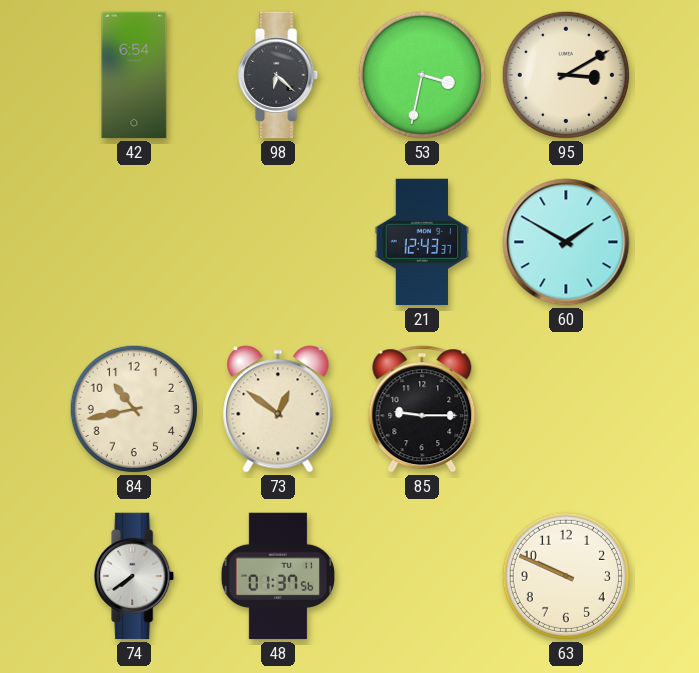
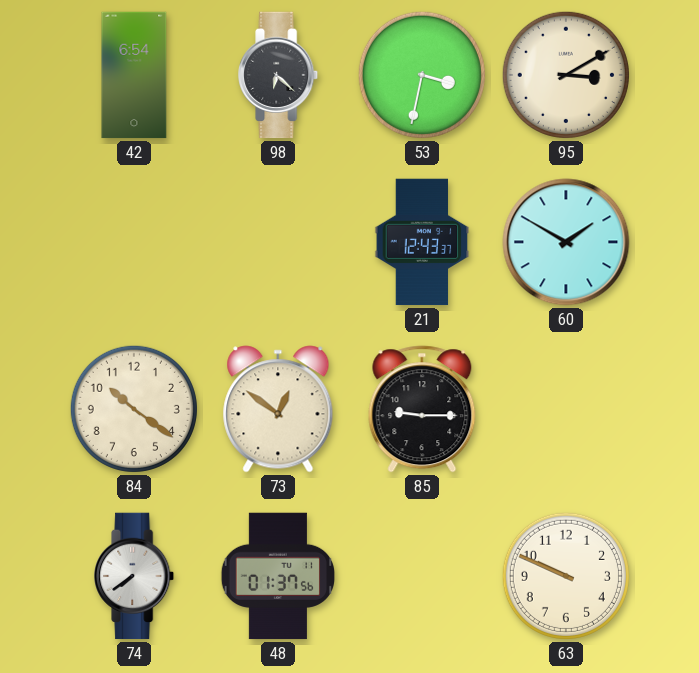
84: 10:43 -> 10:21 (134, 409)
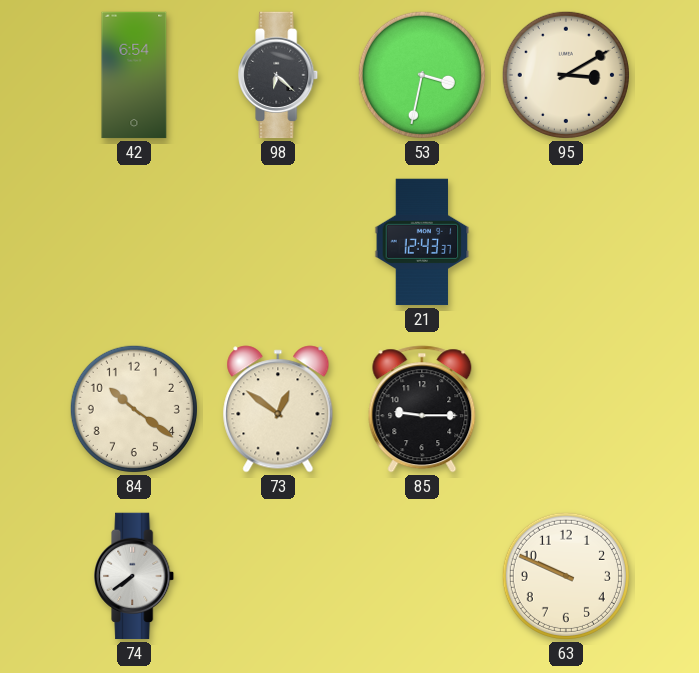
60: 1:50 -> none (566, 242)
48: 01:37 -> none (277, 576)
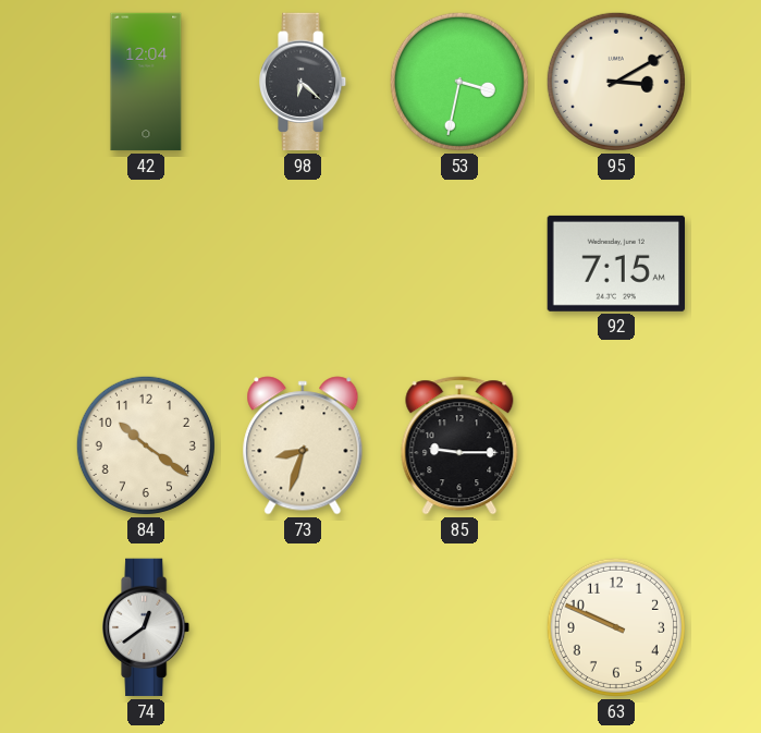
42: 6:54 -> 12:04 (146, 82)
21: 12:43 -> none (422, 242)
92: none -> 7:15 (615, 264)
73: 12:51 -> 8:33 (303, 445)
74: 7:39 -> 12:39 (147, 627)
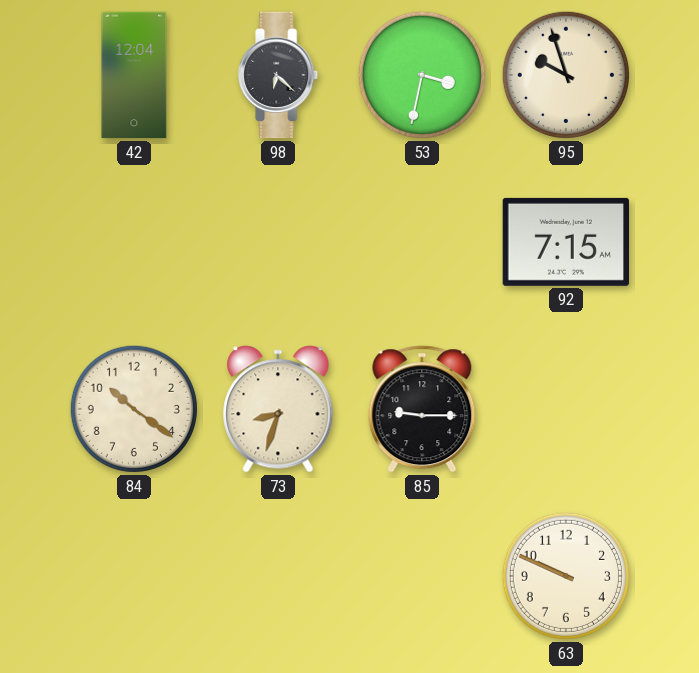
95: 3:10 -> 9:57 (566, 75)
74: 12:39 -> none (147, 627)
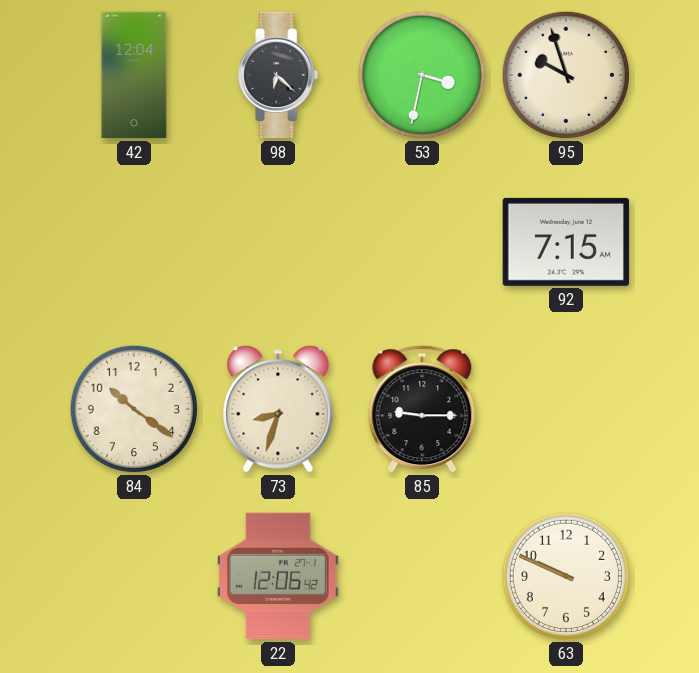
22: none -> 12:06 (278, 576)
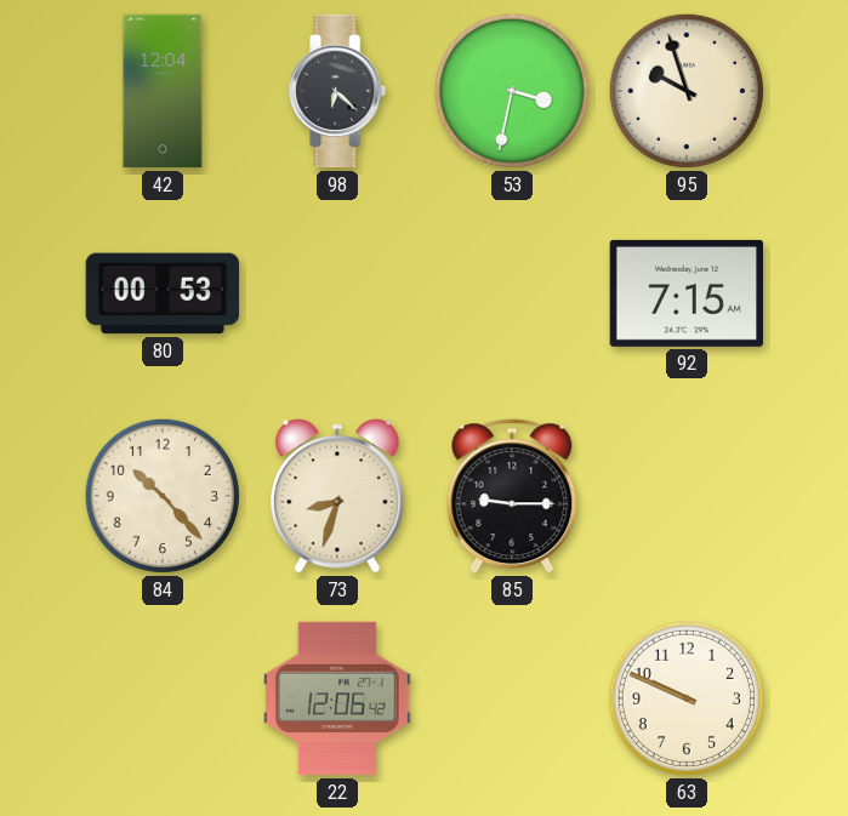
80: none -> 00:53 (161, 293)
84: 10:21 -> 10:23 (163, 496)
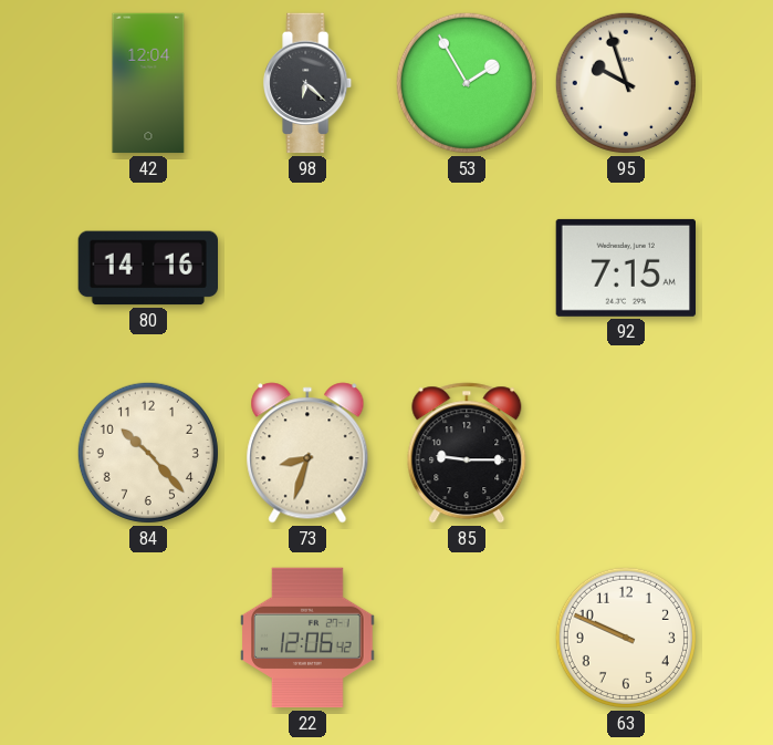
53: 3:32 -> 1:55 (467, 83)
80: 00:53 -> 14:16 (147, 268)
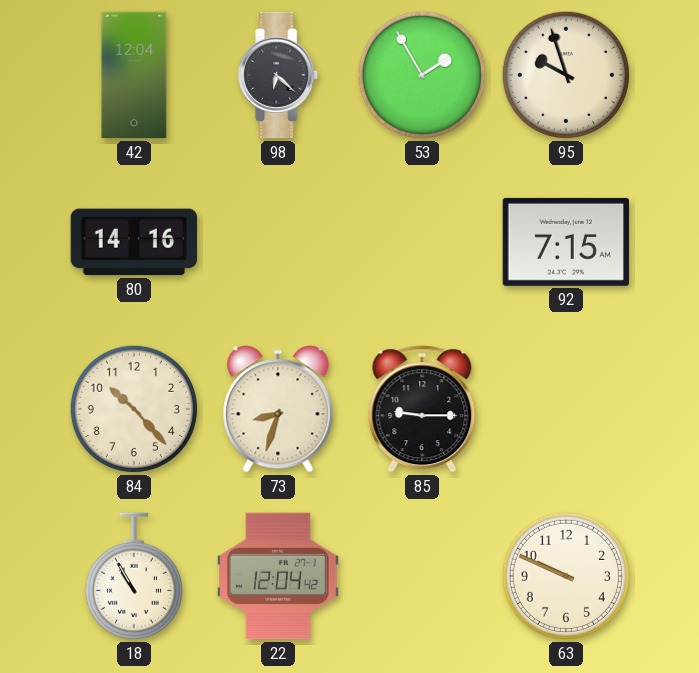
18: none -> 10:55 (134, 576)
22: 12:06 -> 12:04 (278, 576)
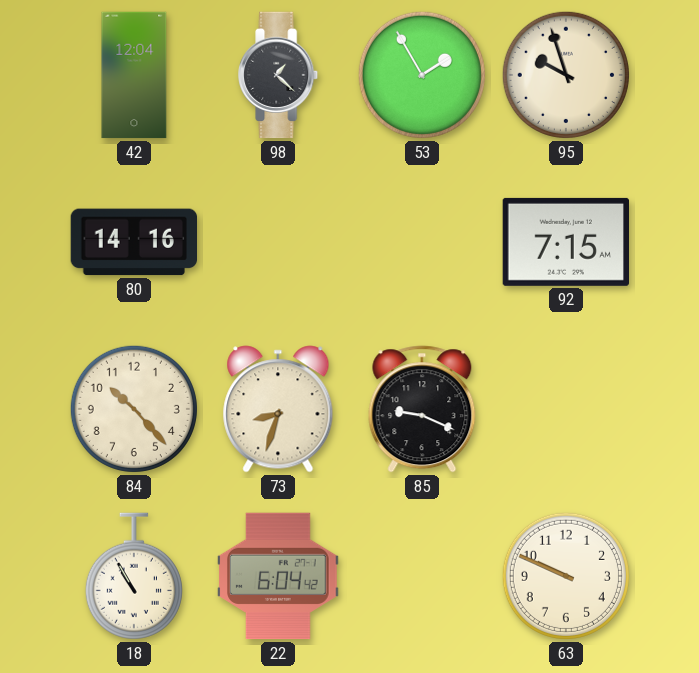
98: 6:22 -> 1:22 (279, 75)
85: 9:15 -> 9:19 (422, 409)
22: 12:04 -> 6:04 (278, 576)
